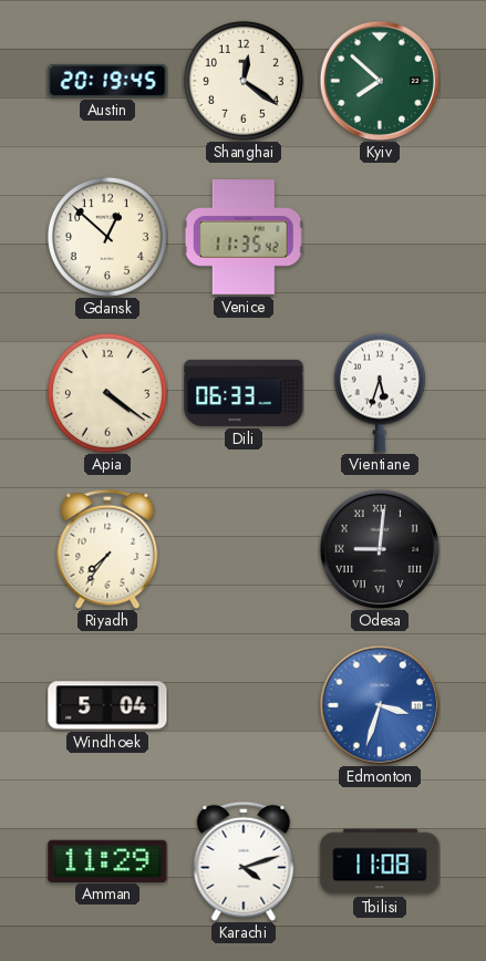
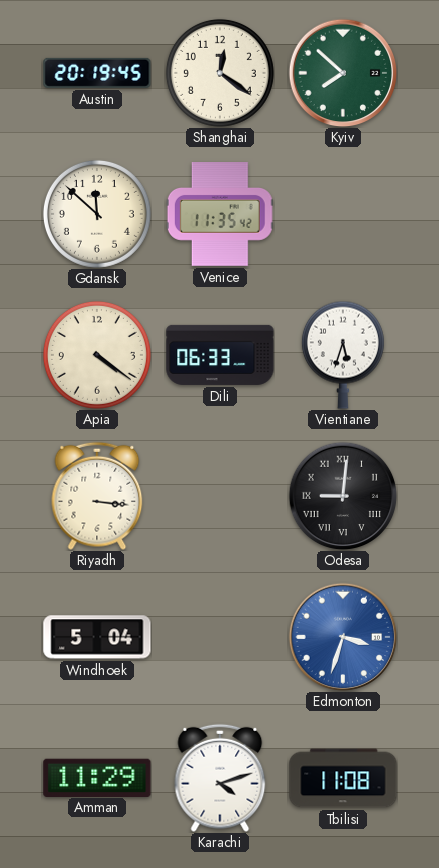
Gdansk: 12:52 -> 11:52 (97, 214)
Riyadh: 7:36 -> 3:16 (97, 496)
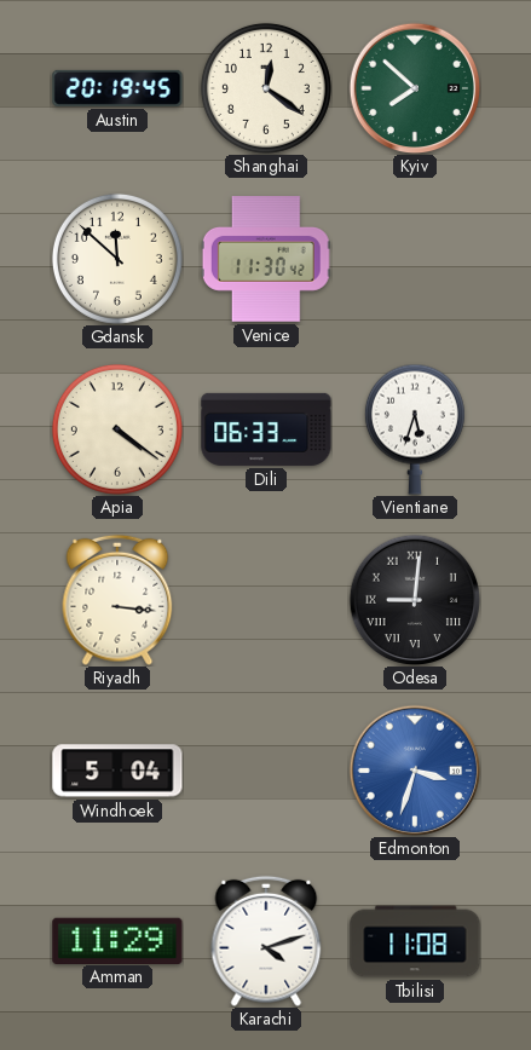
Venice: 11:35 -> 11:30 (266, 259)
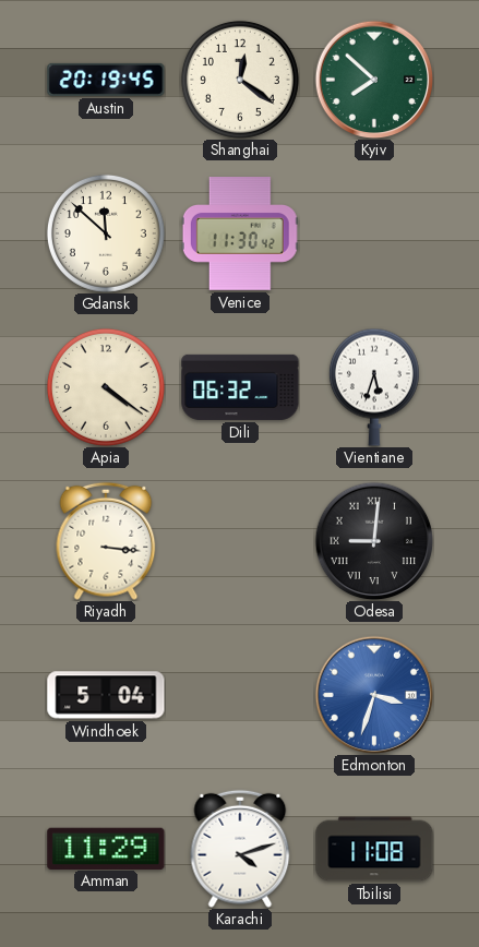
Dili: 06:33 -> 06:32 (240, 387)
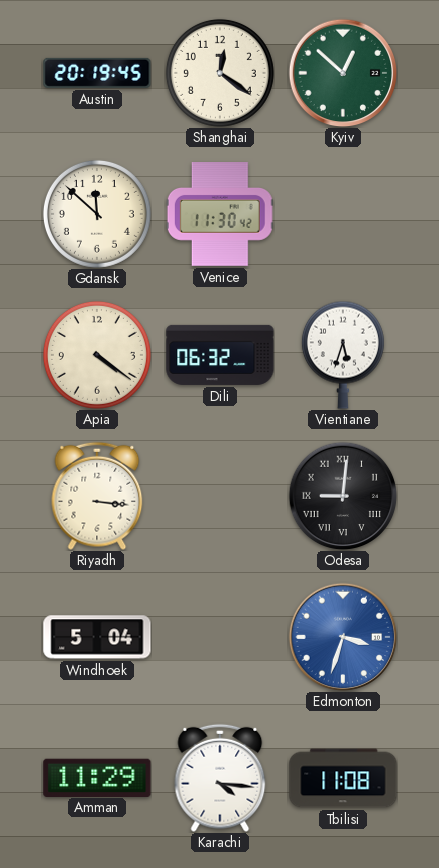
Kyiv: 7:52 -> 12:52 (343, 73)
Karachi: 4:12 -> 4:16 (220, 778)
